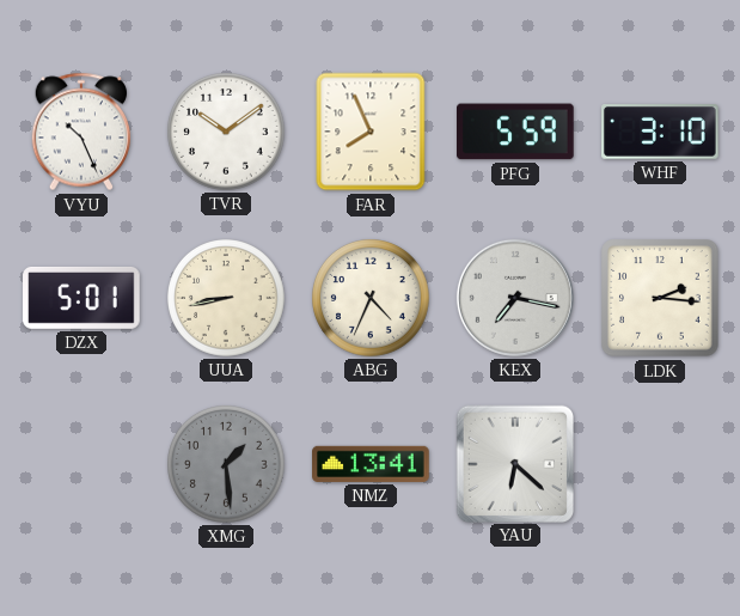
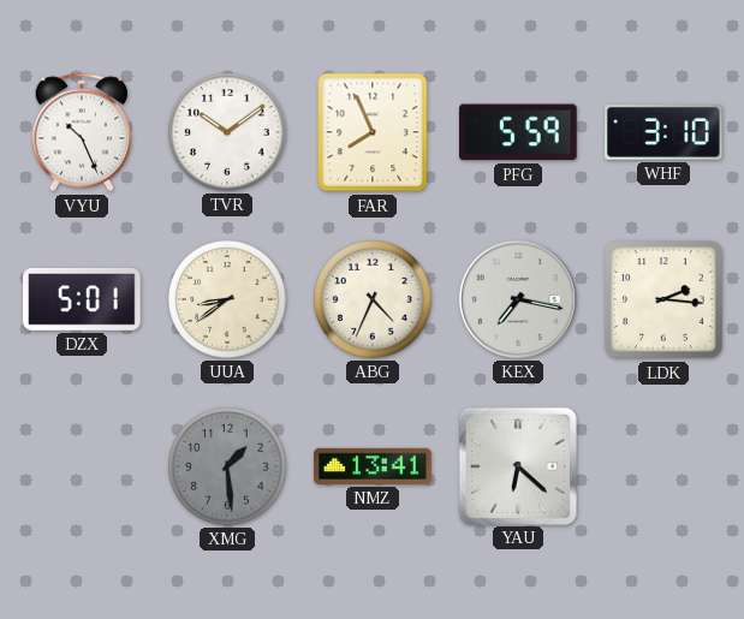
UUA: 8:43 -> 8:39 (228, 300)
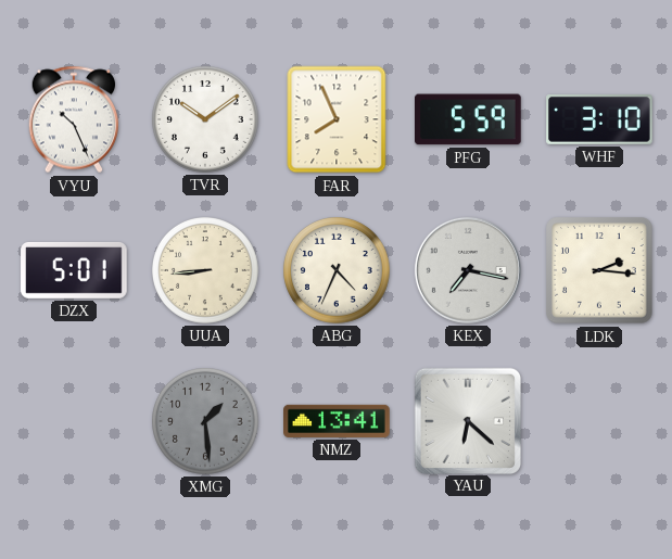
UUA: 8:39 -> 8:44 (206, 271)
